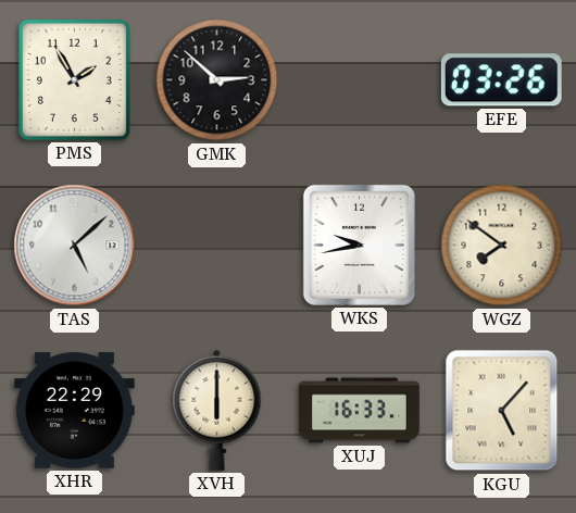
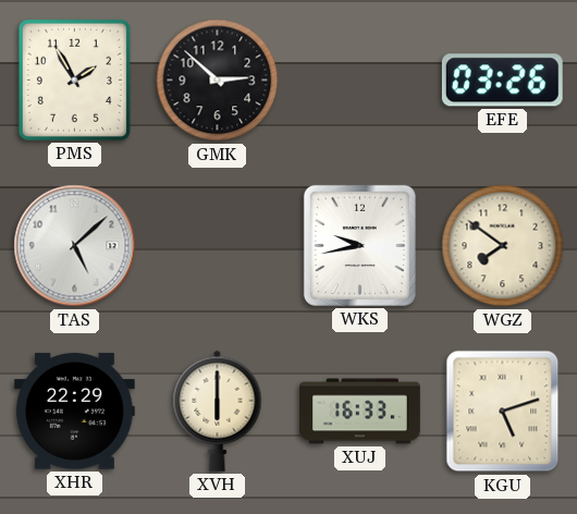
KGU: 5:07 -> 5:12 (503, 412)
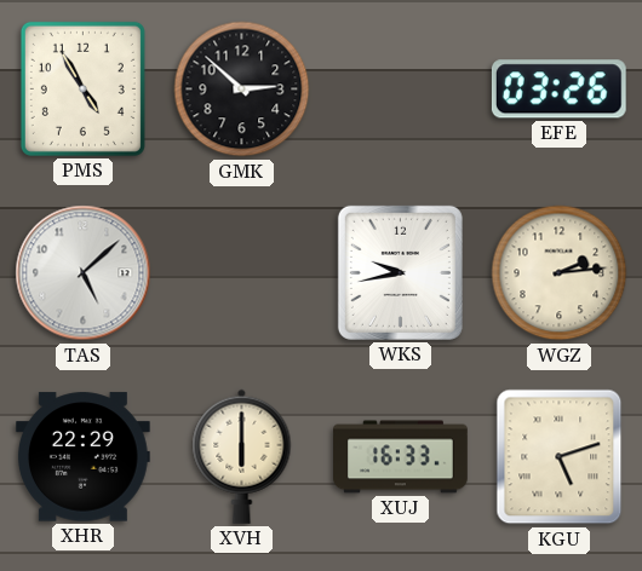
PMS: 1:55 -> 4:55 (82, 88)
WGZ: 7:51 -> 2:14 (560, 273)
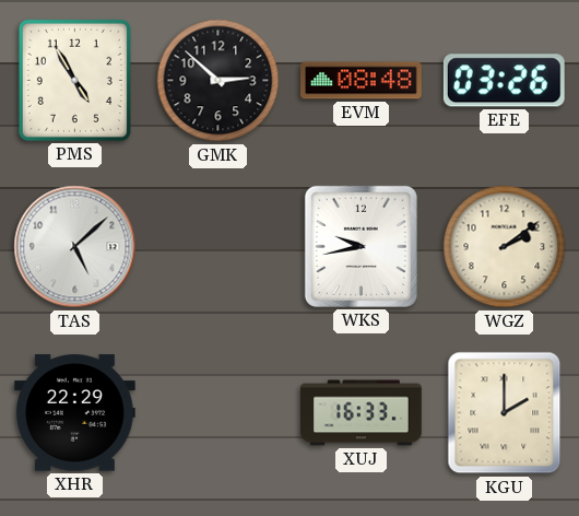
EVM: none -> 08:48 (362, 81)
WGZ: 2:14 -> 2:09 (505, 247)
XVH: 6:00 -> none (242, 456)
KGU: 5:12 -> 2:00 (505, 413)
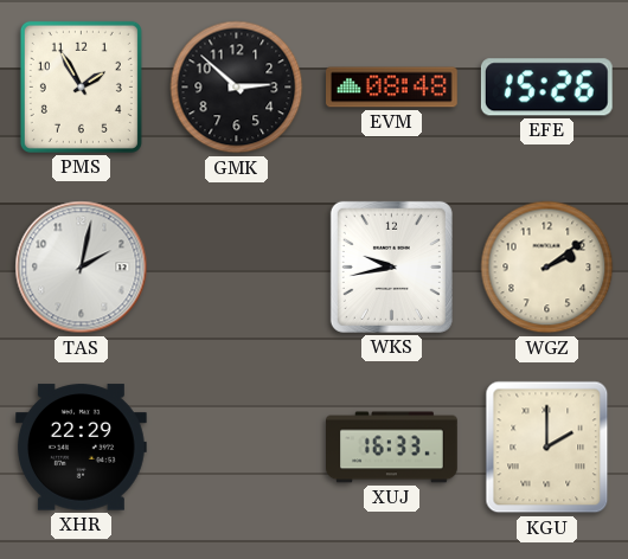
PMS: 4:55 -> 1:55 (81, 86)
EFE: 03:26 -> 15:26 (546, 88)
TAS: 5:08 -> 2:02 (82, 268)
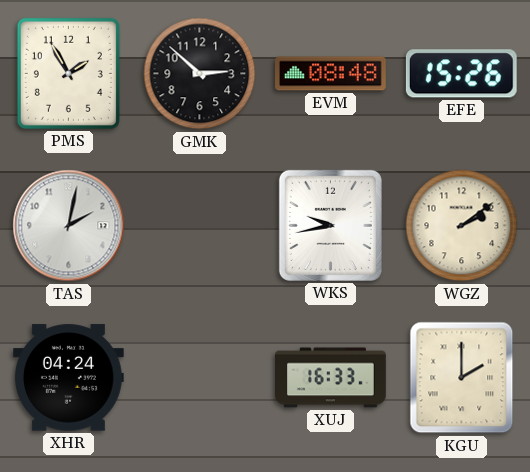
XHR: 22:29 -> 04:24 (68, 378)
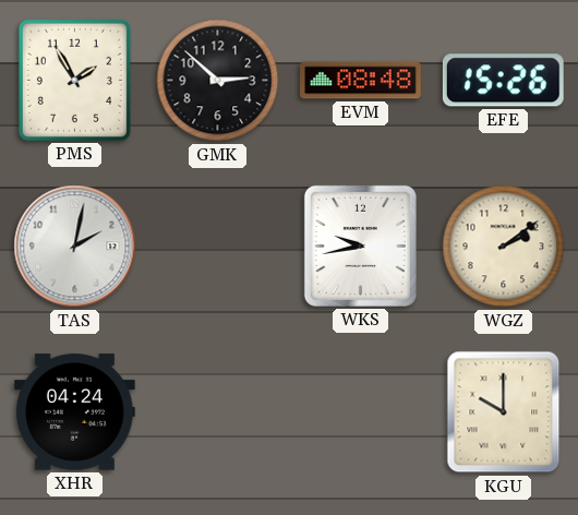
XUJ: 16:33 -> none (331, 378)
KGU: 2:00 -> 10:00 (504, 412)
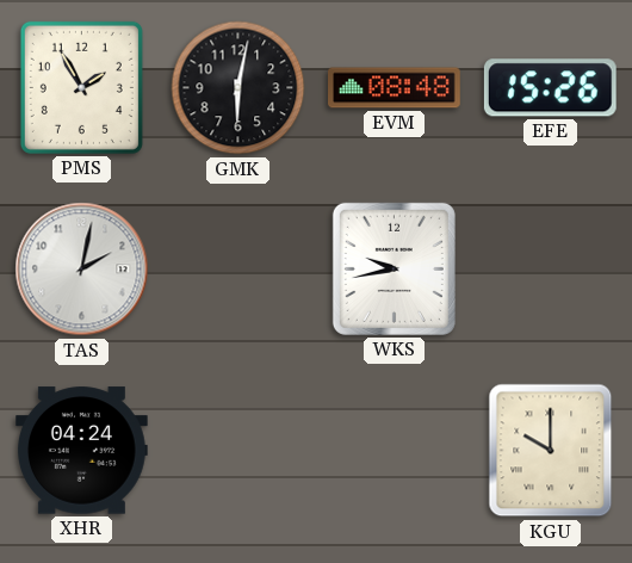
GMK: 2:52 -> 6:02 (238, 88)
WGZ: 2:09 -> none (504, 247)
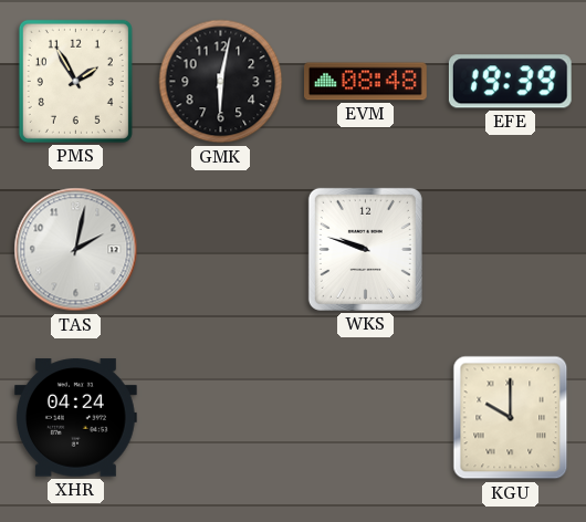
EFE: 15:26 -> 19:39 (510, 82)
WKS: 9:43 -> 9:48 (365, 249)
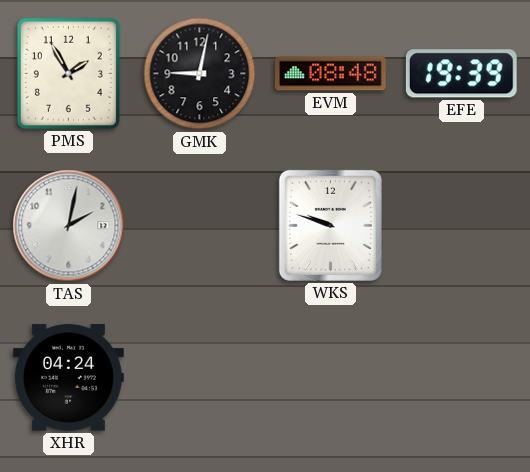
GMK: 6:02 -> 9:02 (200, 74)
KGU: 10:00 -> none (511, 418)
